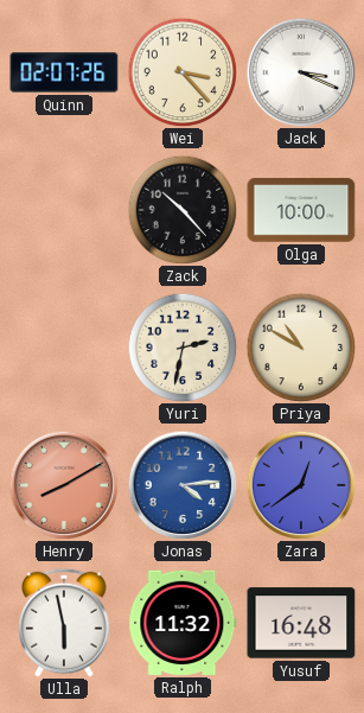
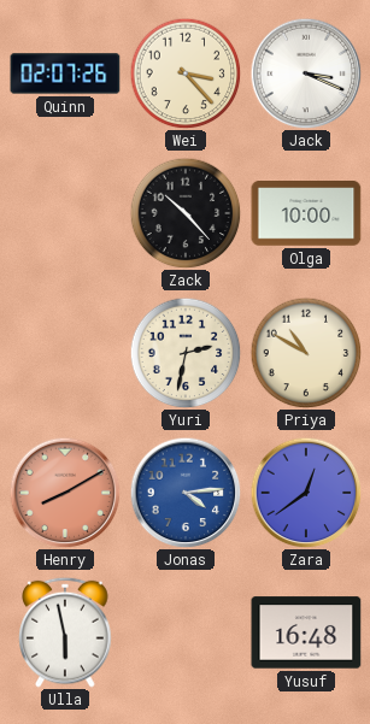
Ralph: 11:32 -> none (183, 623)
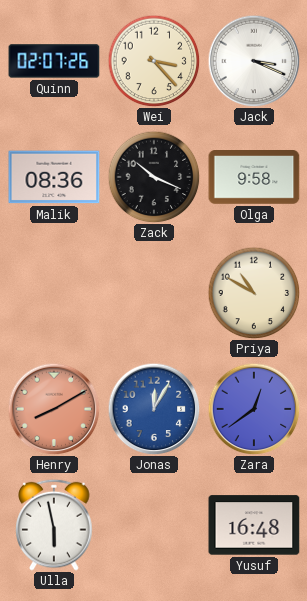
Malik: none -> 08:36 (54, 177)
Zack: 10:23 -> 10:19 (154, 177)
Olga: 10:00 -> 9:58 (254, 177)
Yuri: 2:32 -> none (186, 353)
Jonas: 4:14 -> 12:05 (154, 409)
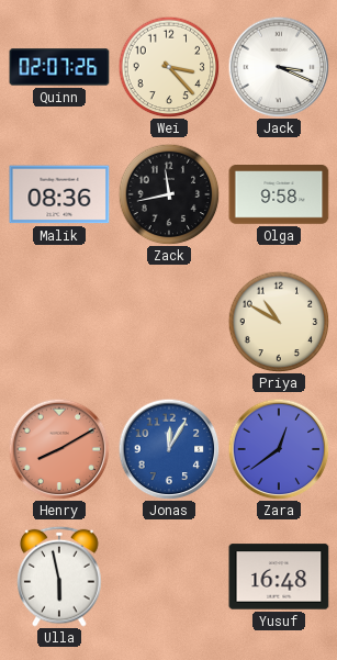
Zack: 10:19 -> 11:43 (169, 194)
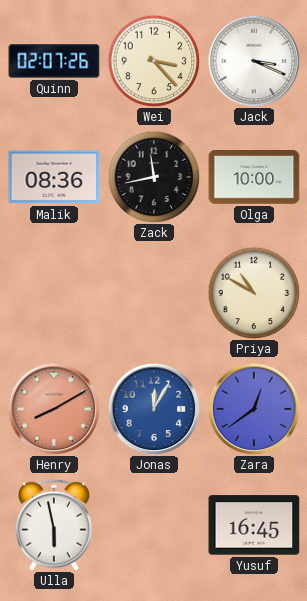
Olga: 9:58 -> 10:00 (254, 177)
Yusuf: 16:48 -> 16:45 (254, 525)
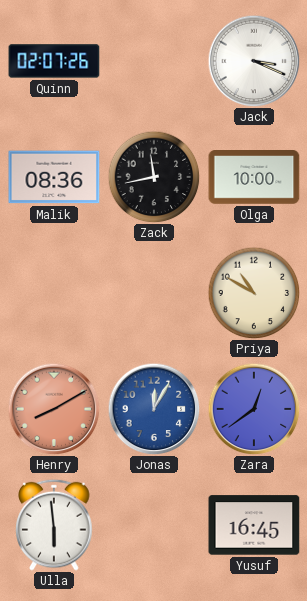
Wei: 3:23 -> none (154, 61)
Ulla: 5:58 -> 5:59 (54, 525)
